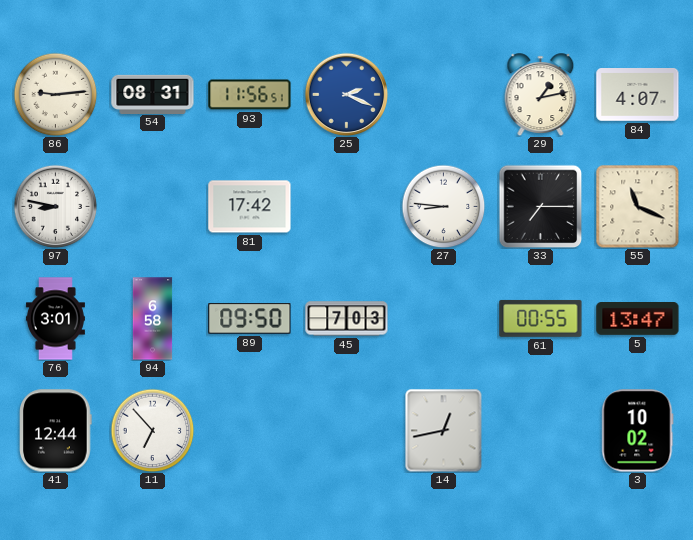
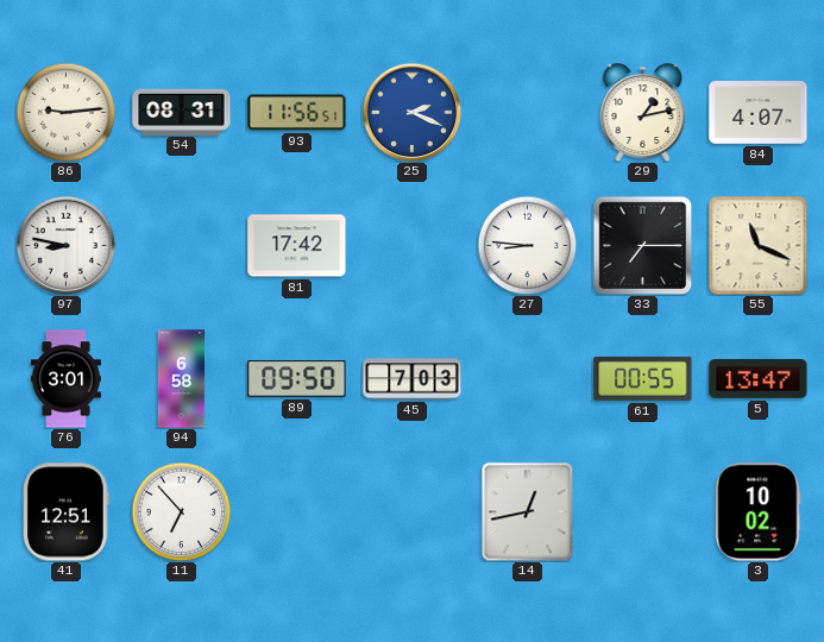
41: 12:44 -> 12:51 (67, 512)
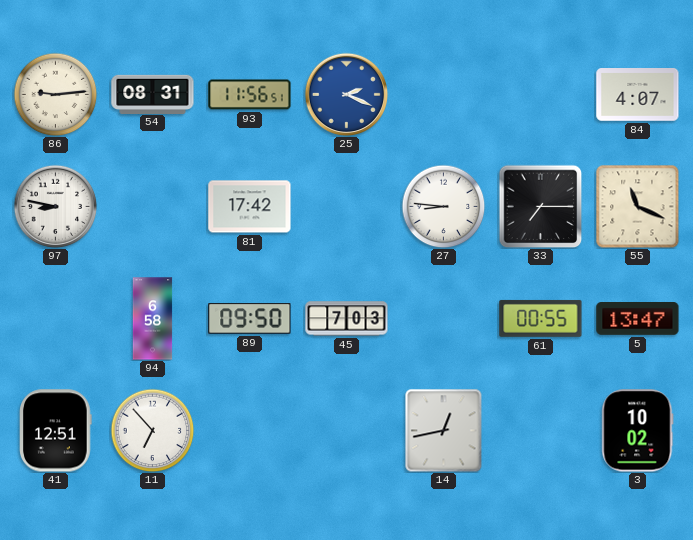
29: 1:13 -> none (643, 113)
76: 3:01 -> none (65, 379)
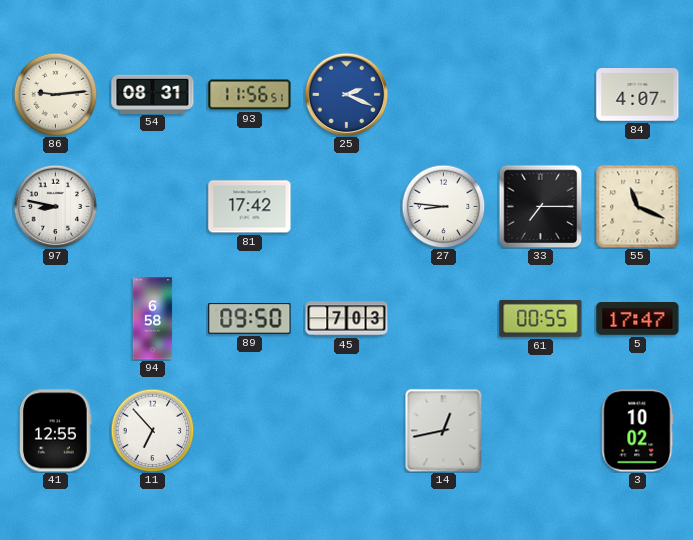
5: 13:47 -> 17:47 (638, 319)
41: 12:51 -> 12:55 (56, 431)
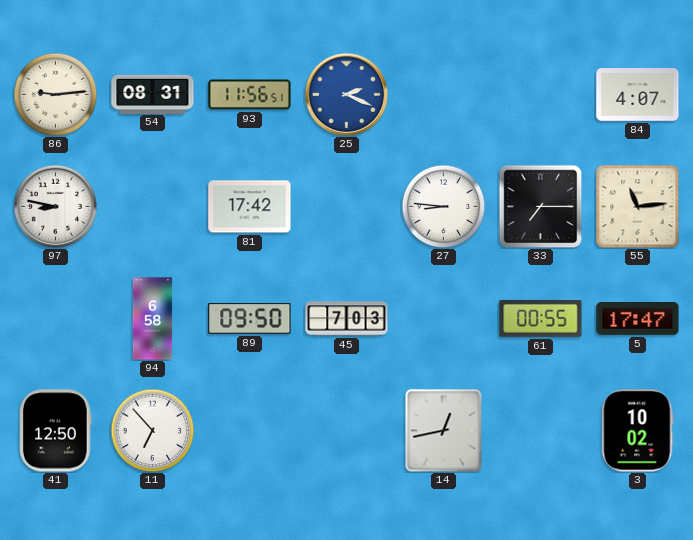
55: 11:19 -> 11:14 (637, 206)
41: 12:55 -> 12:50 (56, 431)
